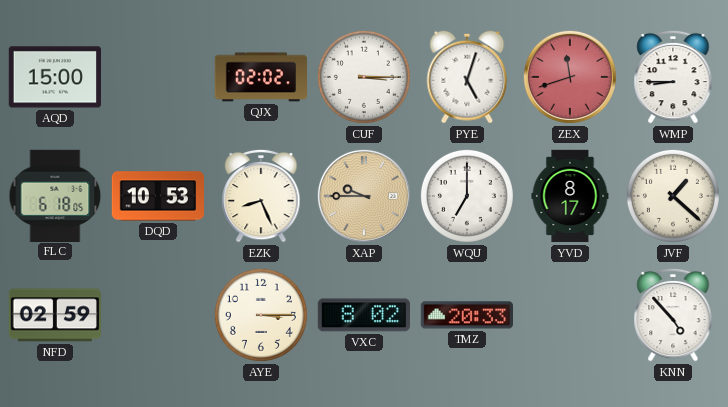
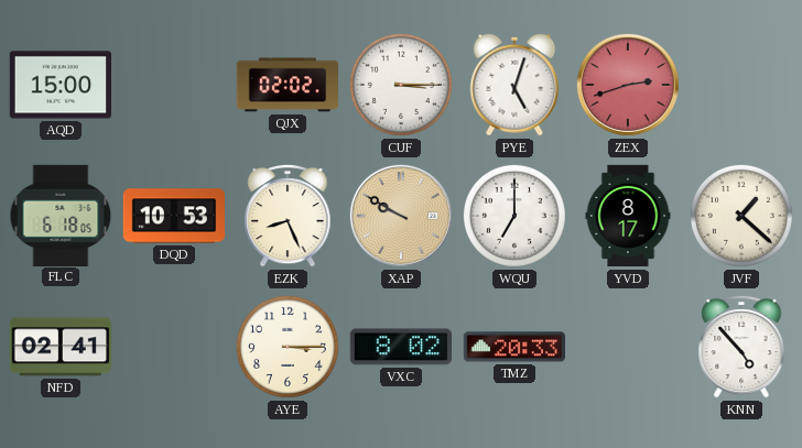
ZEX: 11:42 -> 2:42 (628, 85)
WMP: 8:45 -> none (673, 77)
XAP: 9:45 -> 9:50 (401, 216)
NFD: 02:59 -> 02:41 (59, 347)
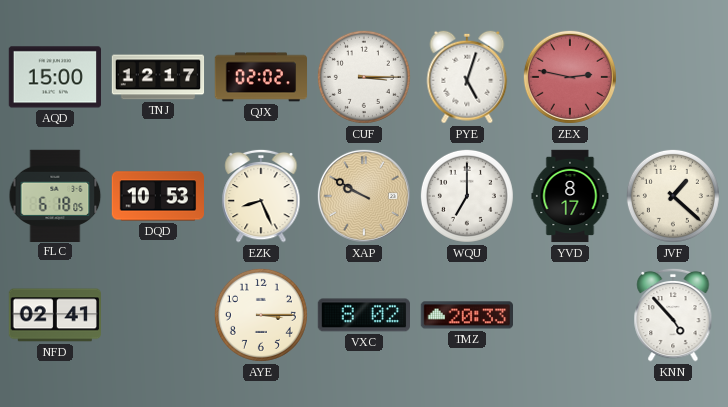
TNJ: none -> 12:17 (158, 77)
ZEX: 2:42 -> 2:47 (570, 77)
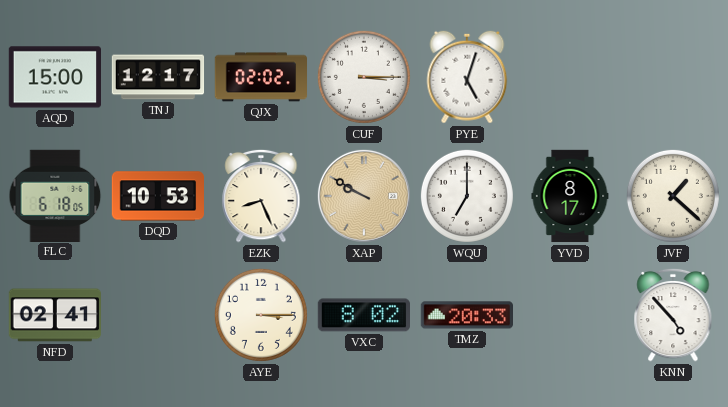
ZEX: 2:47 -> none (570, 77)
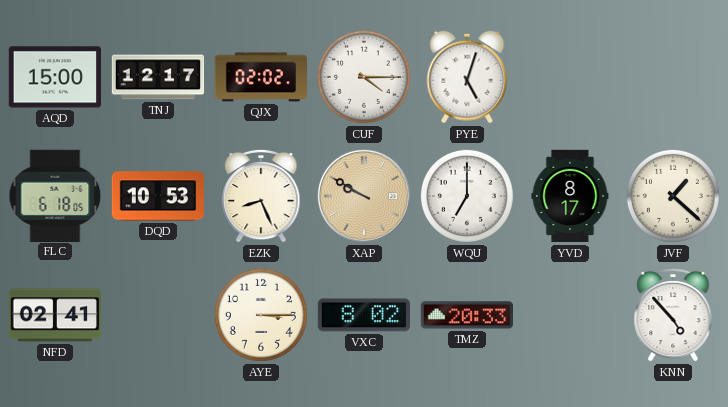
CUF: 3:15 -> 4:15 (364, 77)
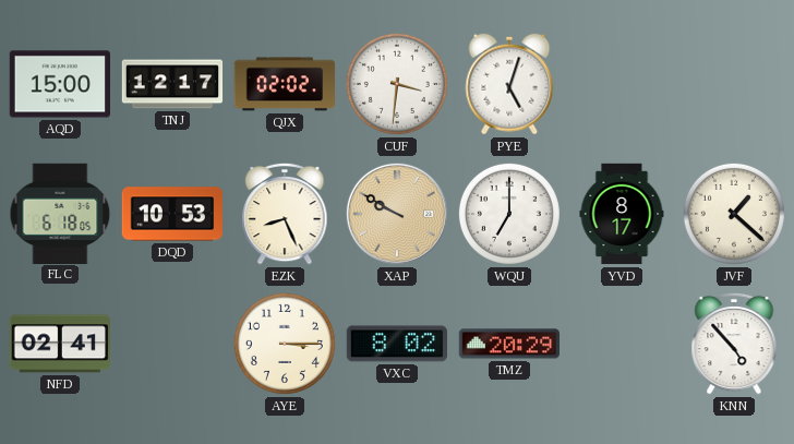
CUF: 4:15 -> 3:31 (397, 84)
TMZ: 20:33 -> 20:29 (508, 344)
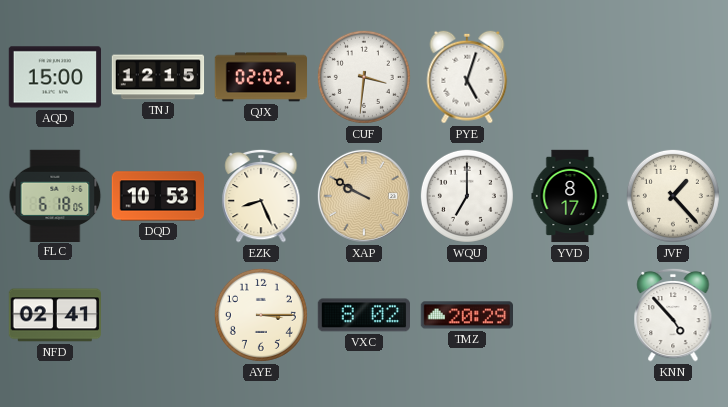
TNJ: 12:17 -> 12:15 (158, 77)
JVF: 1:22 -> 1:23 (673, 196)
